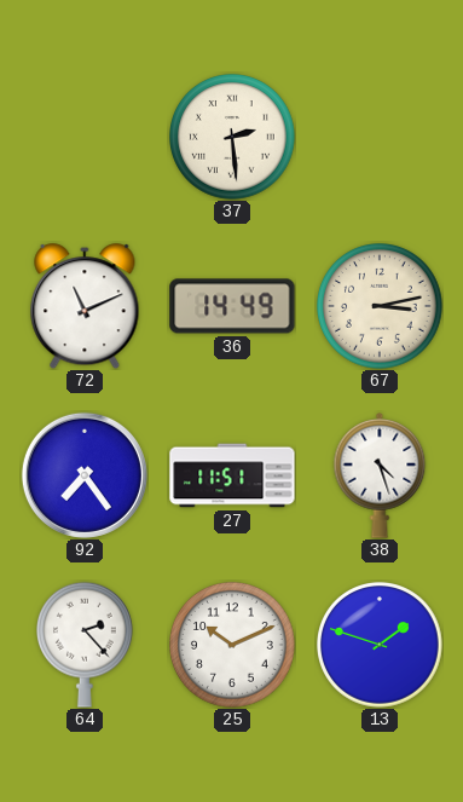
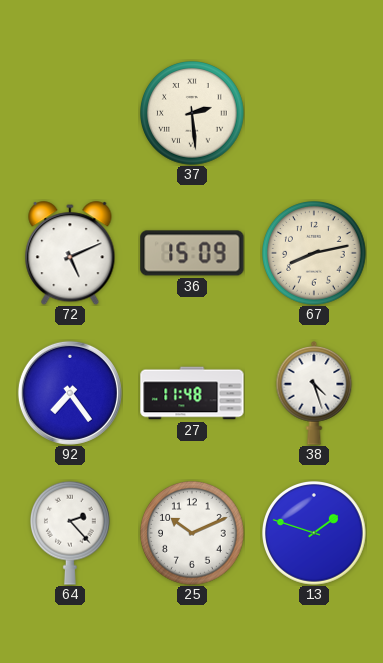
72: 11:11 -> 5:11 (70, 253)
36: 14:49 -> 15:09 (192, 253)
67: 3:13 -> 8:13 (315, 254)
27: 11:51 -> 11:48 (192, 393)
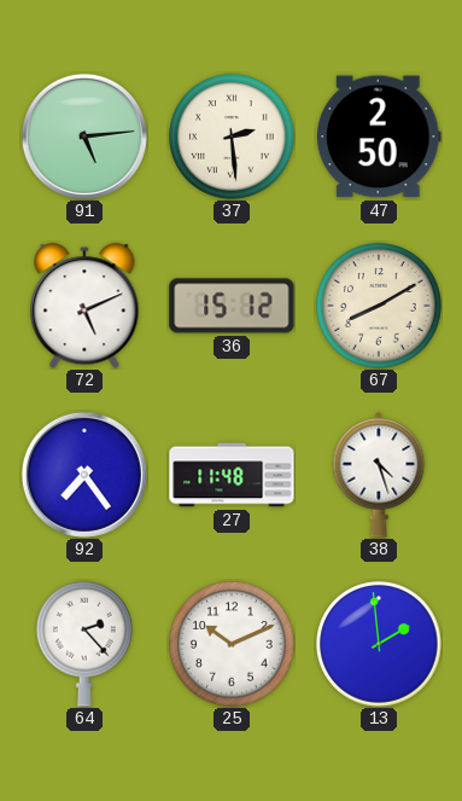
91: none -> 5:14 (84, 137)
47: none -> 2:50 (379, 137)
36: 15:09 -> 15:12 (232, 306)
67: 8:13 -> 8:10 (380, 307)
13: 1:48 -> 1:59 (380, 645)
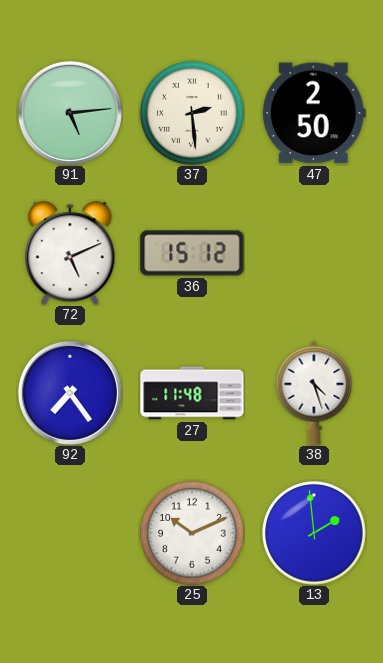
67: 8:10 -> none (380, 307)
64: 2:23 -> none (86, 644)
